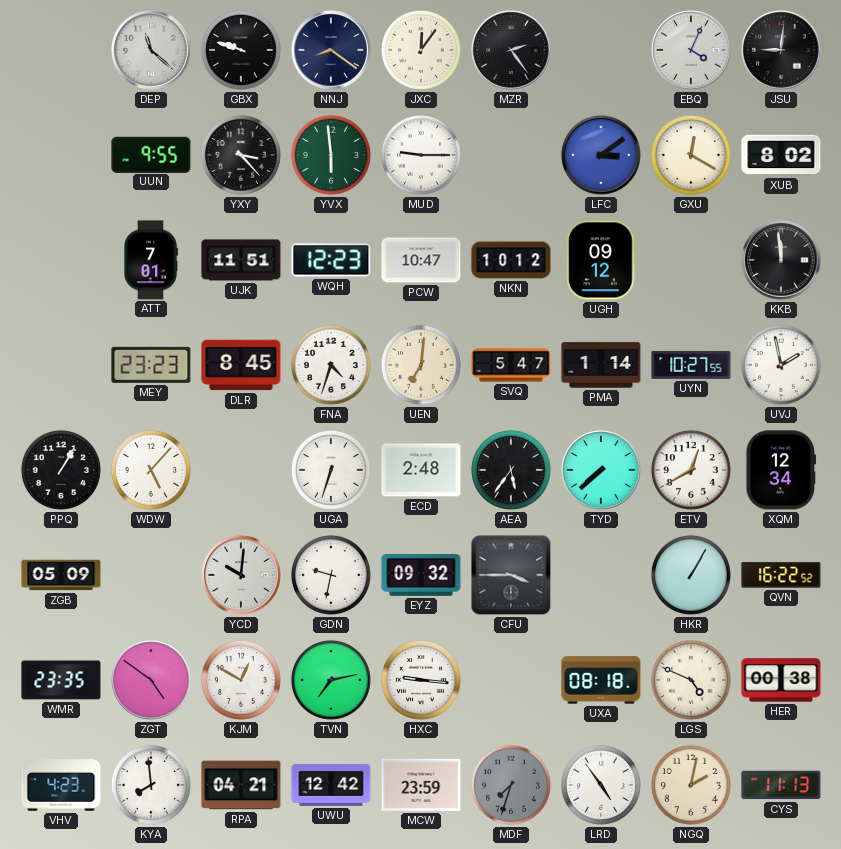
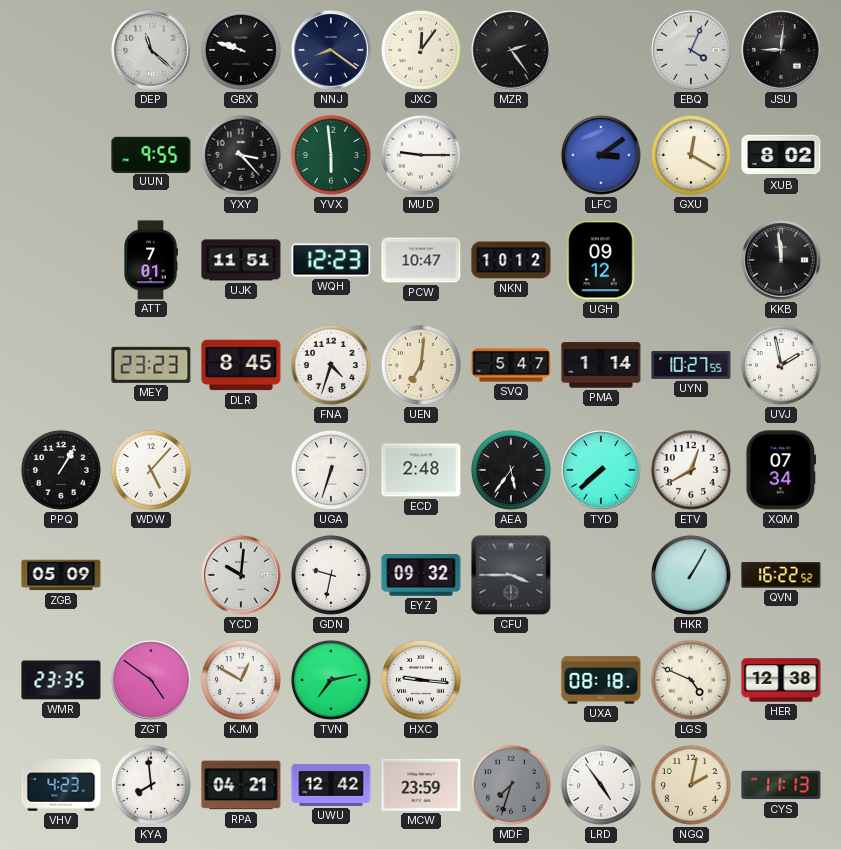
XQM: 12:34 -> 07:34 (781, 470)
HER: 00:38 -> 12:38 (781, 680)
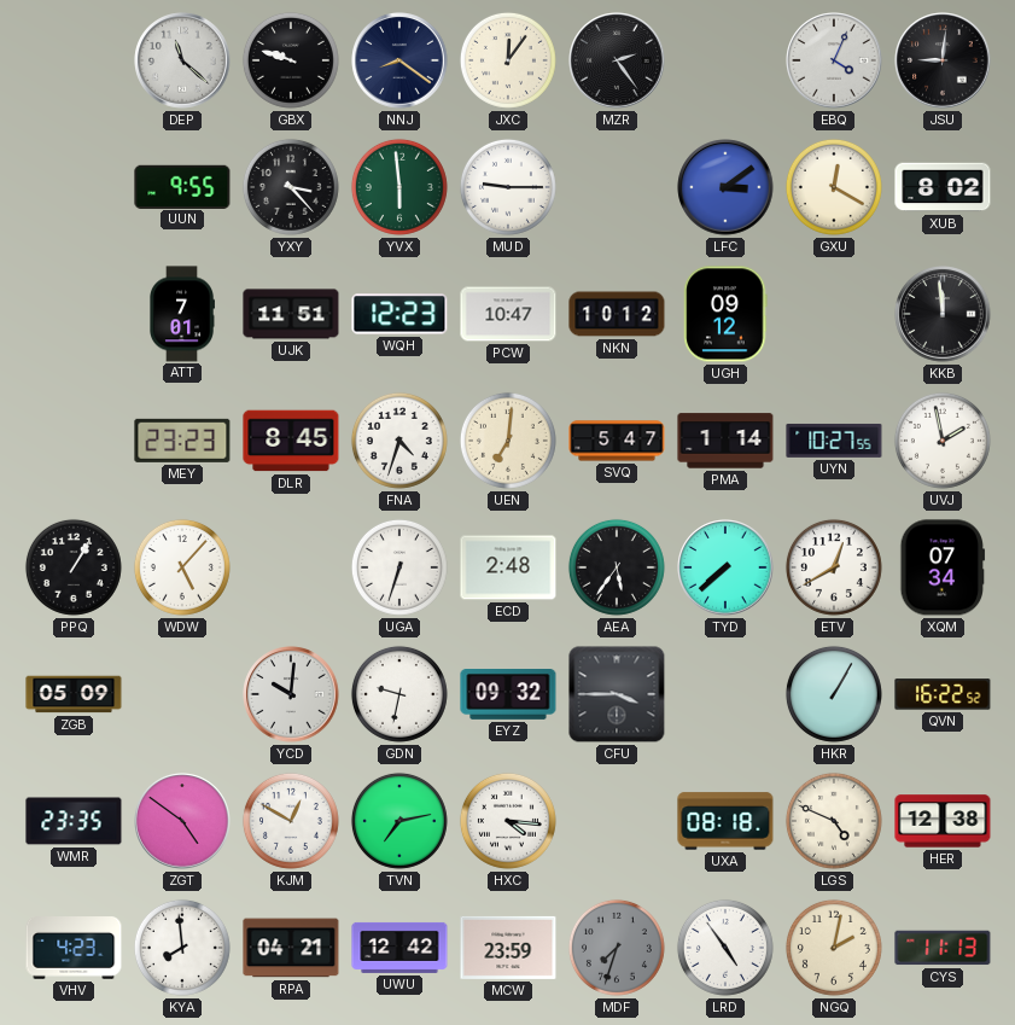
HXC: 9:16 -> 4:16 (508, 821)
